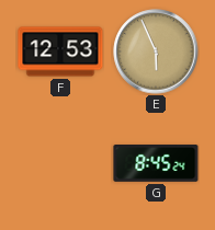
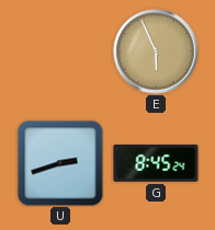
F: 12:53 -> none (60, 51)
U: none -> 2:42 (60, 163)
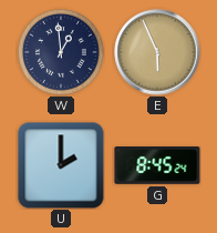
W: none -> 12:59 (62, 53)
U: 2:42 -> 2:00 (61, 165)
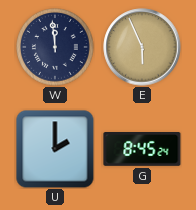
W: 12:59 -> 11:59 (56, 48)
